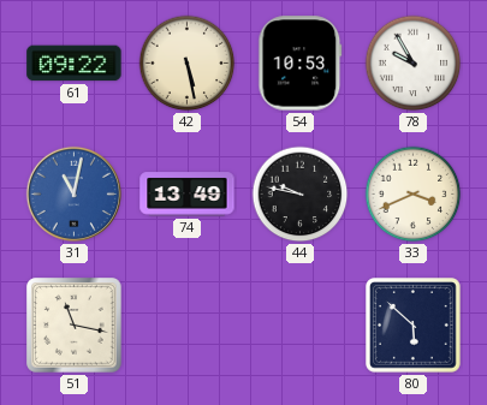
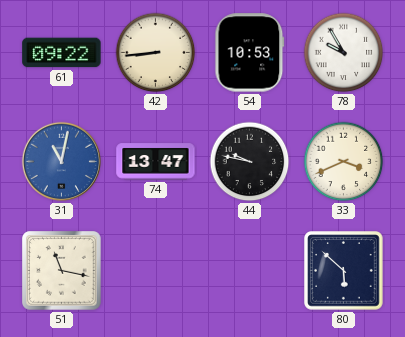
42: 5:28 -> 8:44 (156, 53)
74: 13:49 -> 13:47 (156, 162)
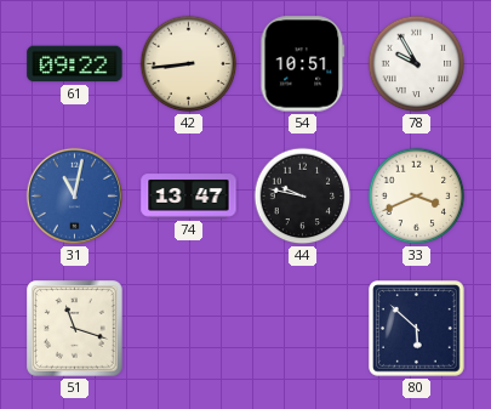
54: 10:53 -> 10:51 (303, 64)
51: 11:17 -> 11:18 (75, 329)
